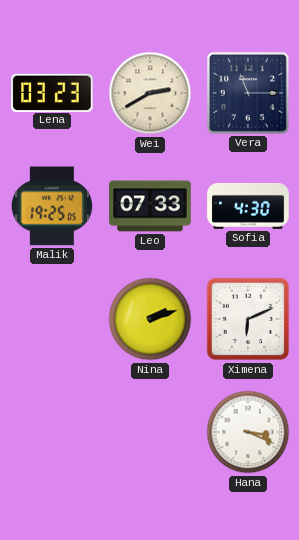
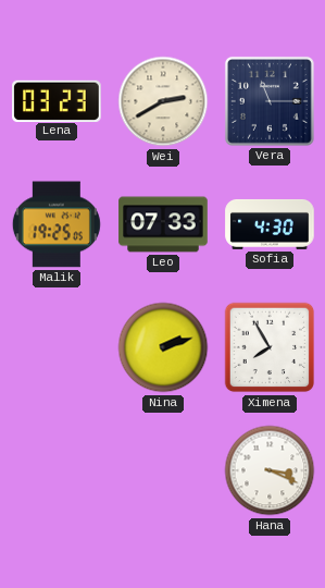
Ximena: 6:11 -> 7:55 (270, 347)
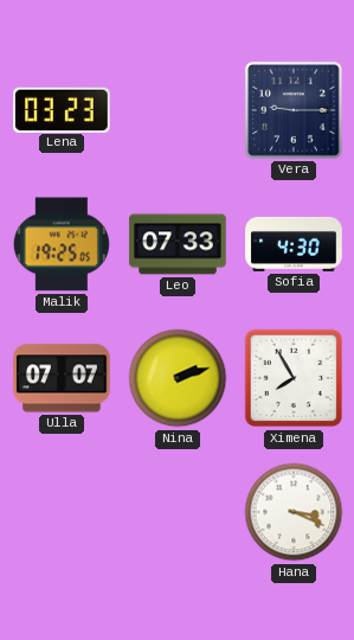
Wei: 2:40 -> none (163, 101)
Vera: 11:15 -> 9:15 (294, 110)
Ulla: none -> 07:07 (62, 378)
